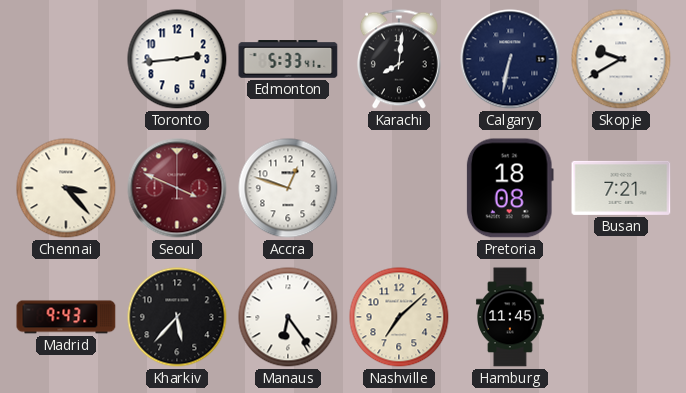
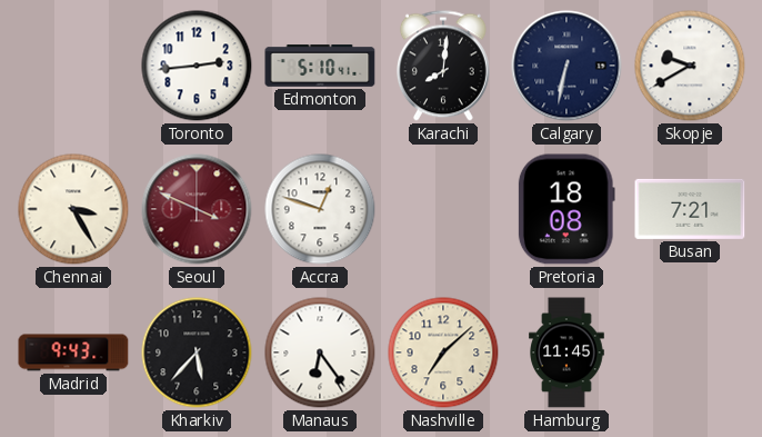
Edmonton: 5:33 -> 5:10 (320, 66)
Chennai: 3:23 -> 3:25 (73, 209)
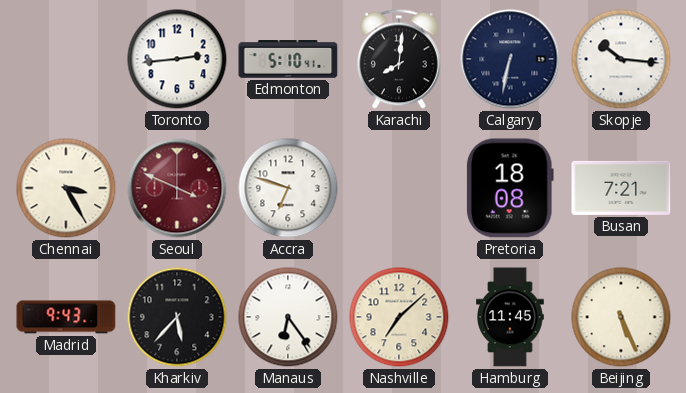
Skopje: 9:40 -> 10:16 (621, 59)
Accra: 12:48 -> 6:48 (288, 188)
Beijing: none -> 5:26 (621, 317)
